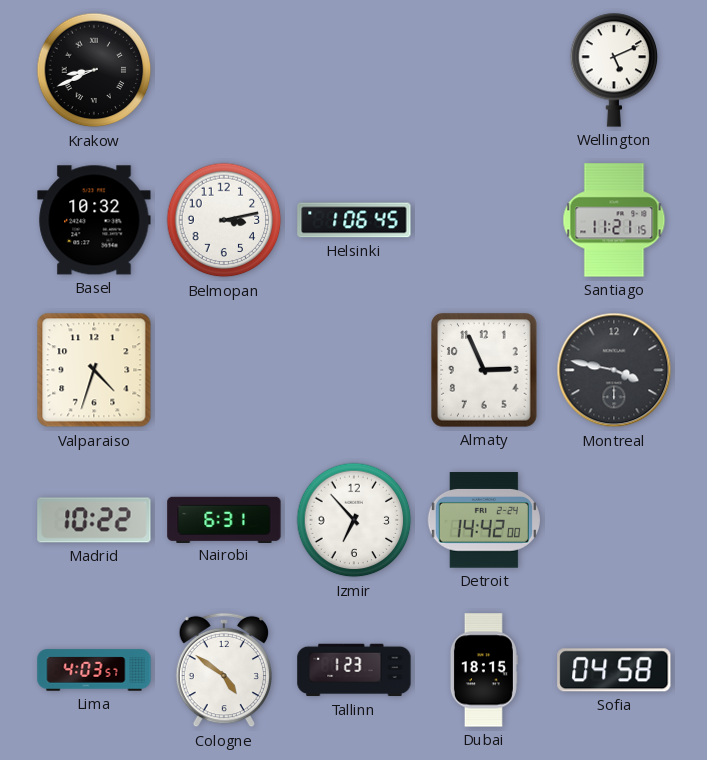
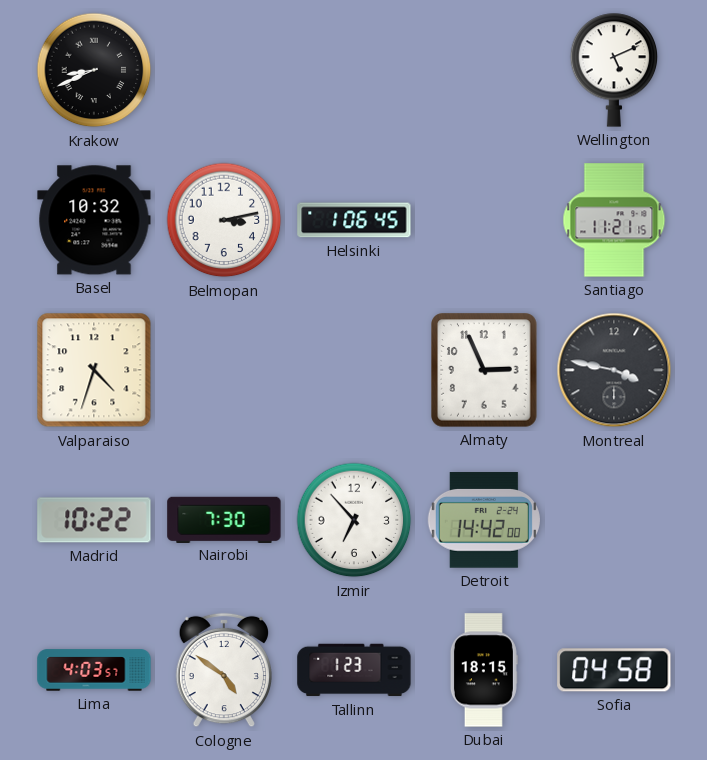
Nairobi: 6:31 -> 7:30 (224, 519)
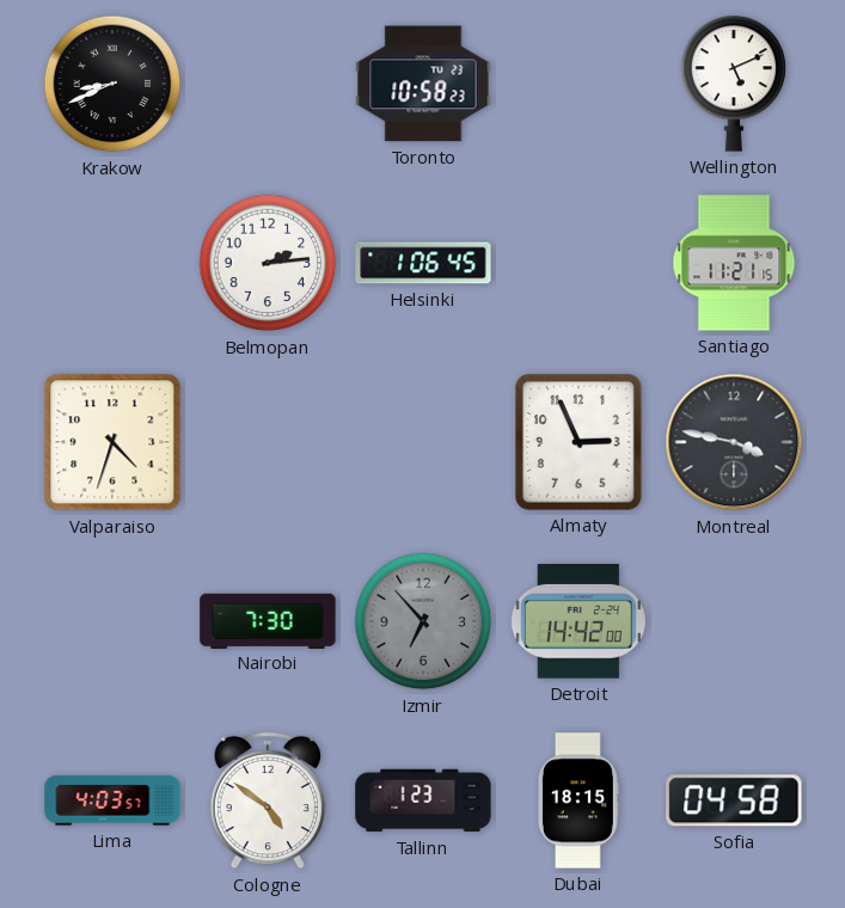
Toronto: none -> 10:58 (423, 84)
Basel: 10:32 -> none (94, 220)
Belmopan: 3:13 -> 2:14 (268, 263)
Madrid: 10:22 -> none (94, 520)
Izmir dial: white -> grey (423, 621)
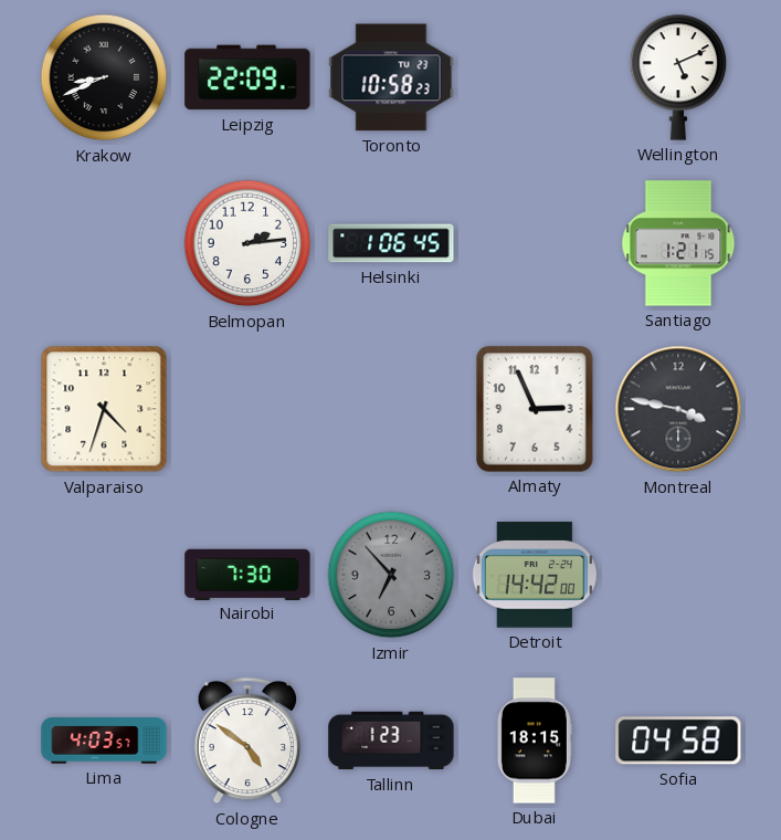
Leipzig: none -> 22:09 (247, 77)
Santiago: 11:21 -> 1:21 (678, 243)
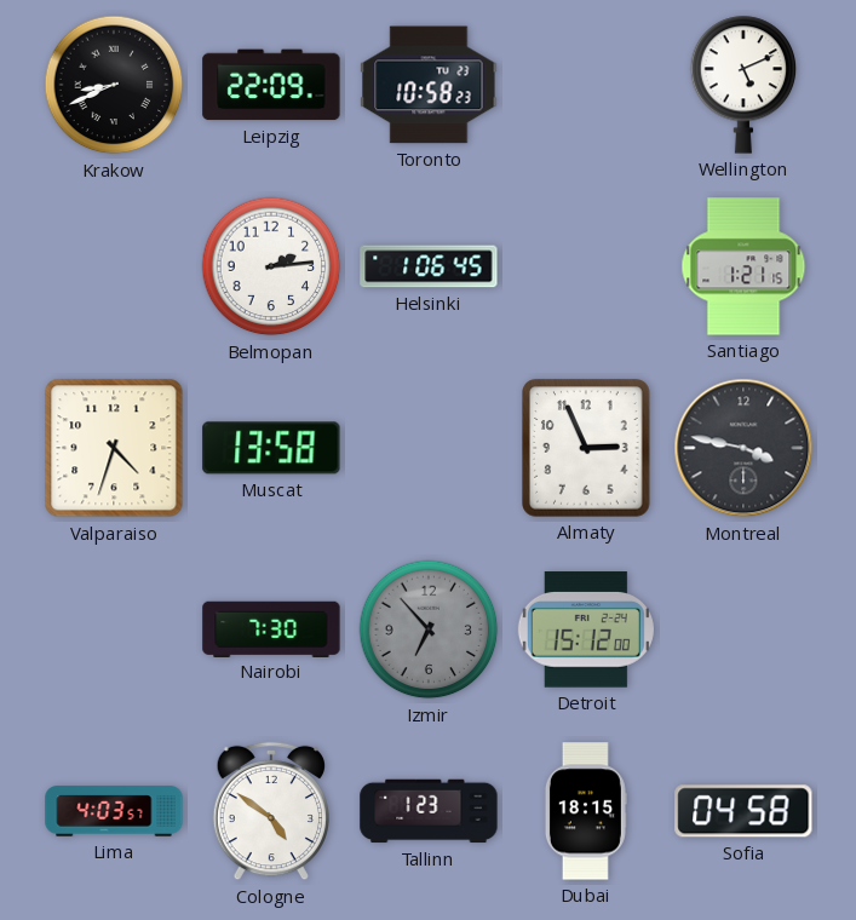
Muscat: none -> 13:58 (271, 448)
Detroit: 14:42 -> 15:12 (586, 629)
